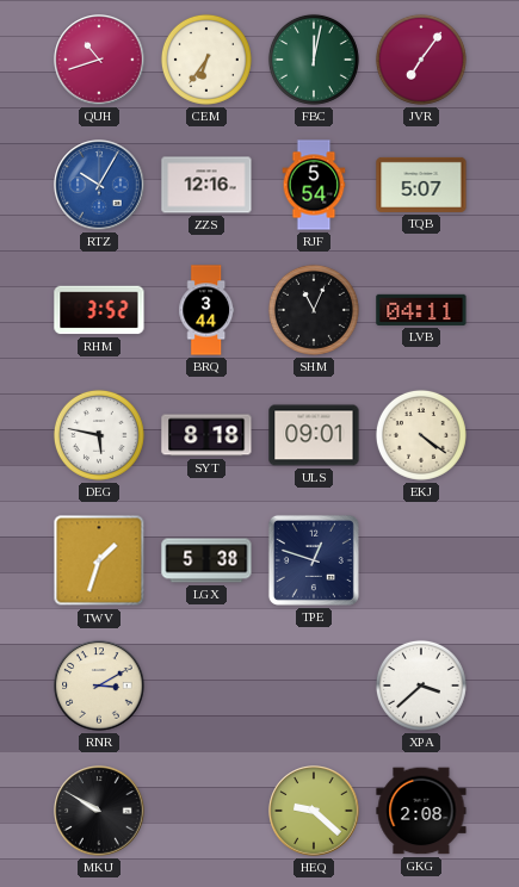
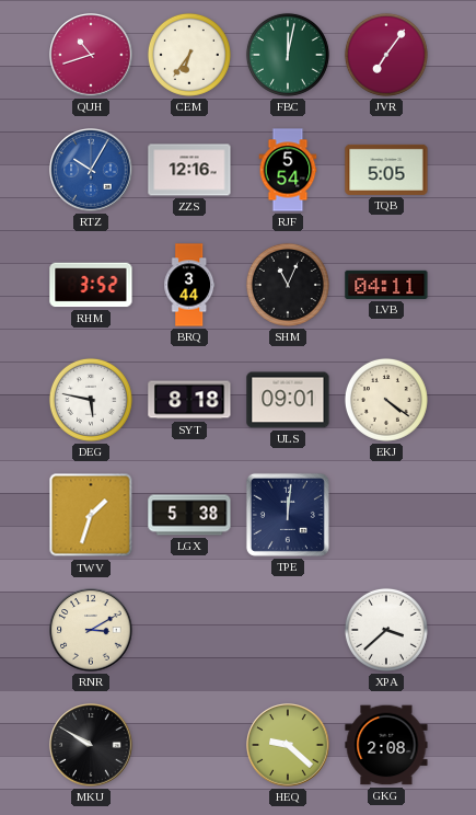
TQB: 5:07 -> 5:05 (386, 170)
TPE: 12:48 -> 12:01 (288, 515)
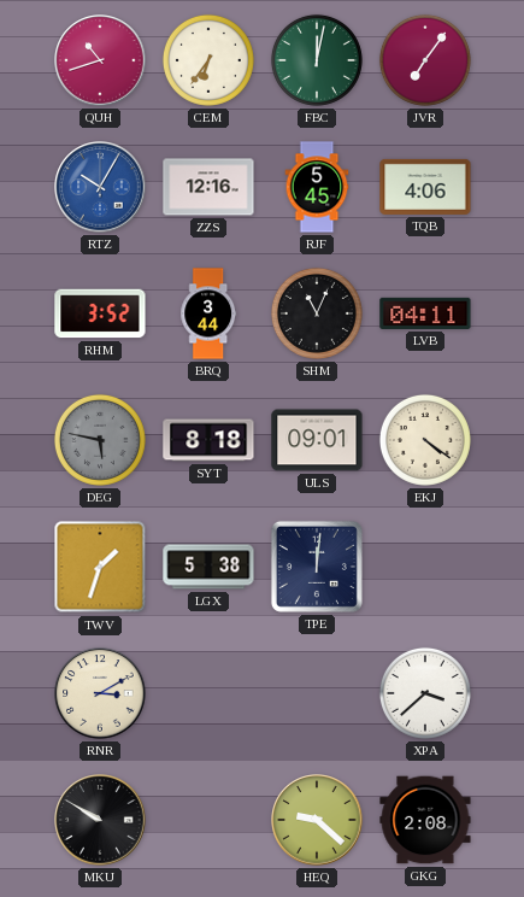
RJF: 5:54 -> 5:45 (317, 187)
TQB: 5:05 -> 4:06 (425, 187)
DEG dial: white -> grey (100, 440)
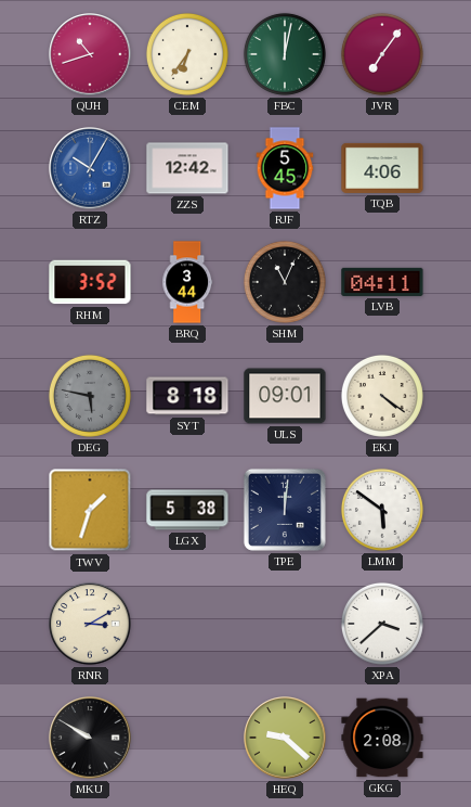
ZZS: 12:16 -> 12:42 (187, 168)
LMM: none -> 5:51 (382, 510)
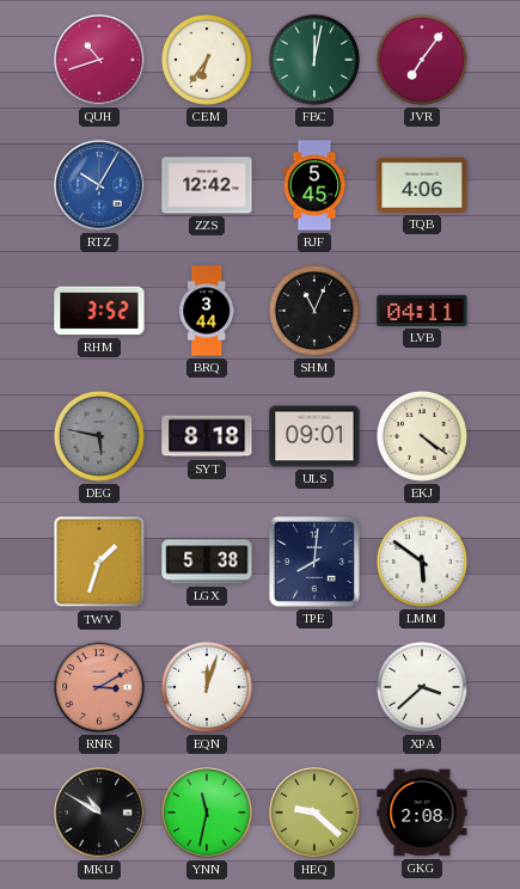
TPE: 12:01 -> 8:01 (314, 562)
RNR dial: cream -> salmon (99, 687)
EQN: none -> 12:03 (207, 687)
MKU: 9:50 -> 10:50 (99, 813)
YNN: none -> 11:32 (207, 813)
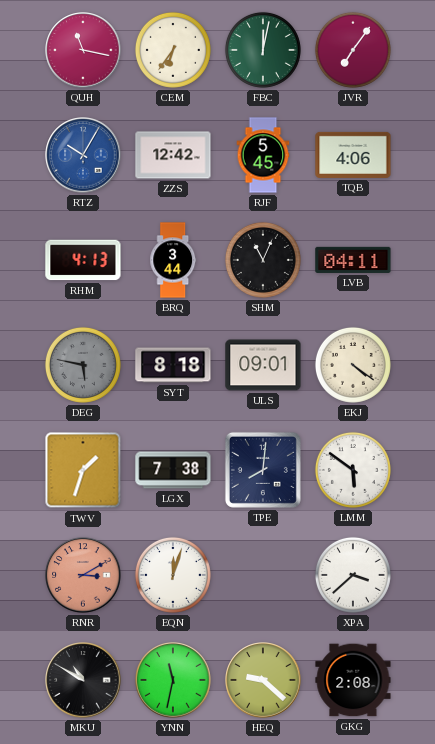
QUH: 10:42 -> 11:17 (83, 50)
RHM: 3:52 -> 4:13 (83, 260)
LGX: 5:38 -> 7:38 (173, 470)
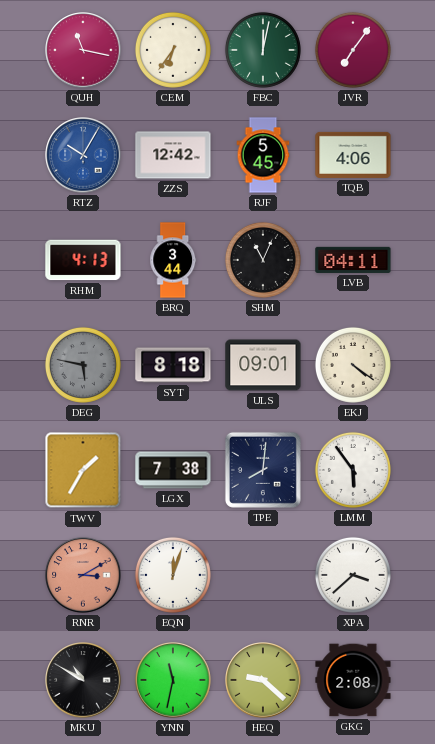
TWV: 1:33 -> 1:35 (83, 470)
LMM: 5:51 -> 5:54 (353, 470)
